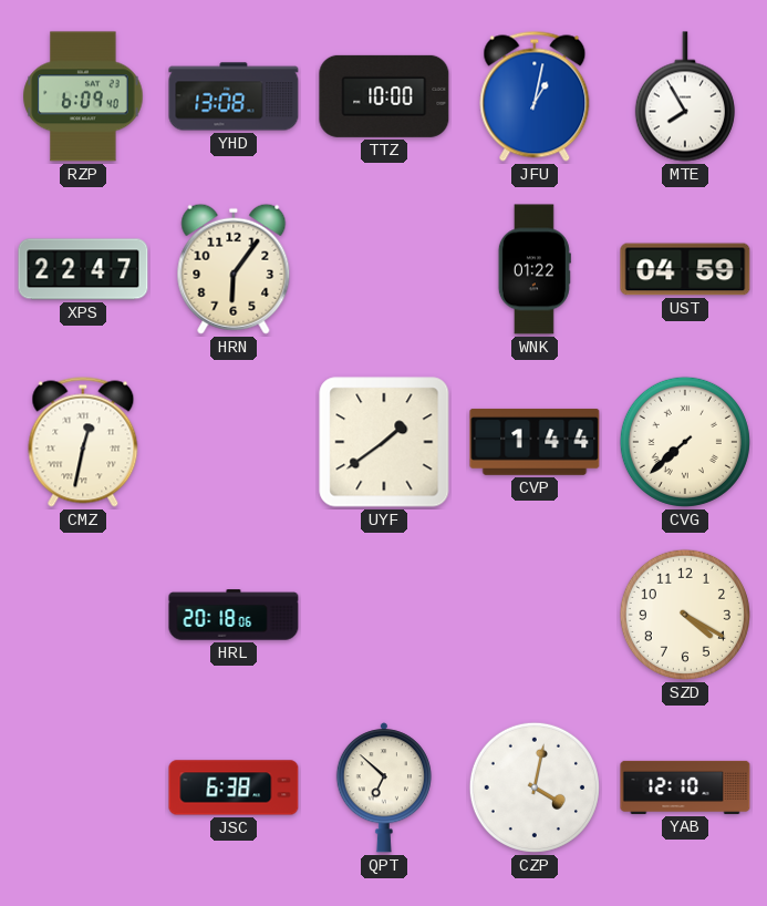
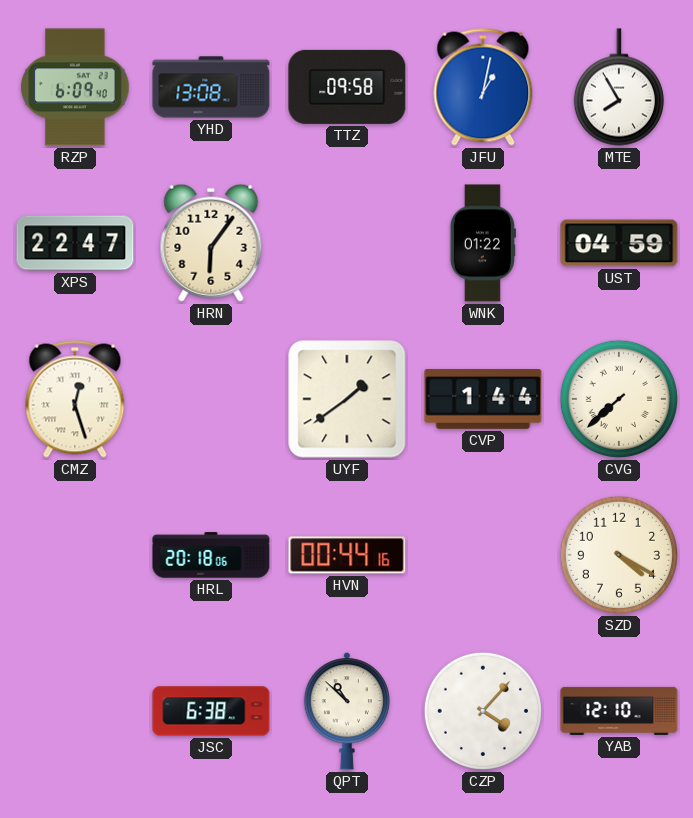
TTZ: 10:00 -> 09:58 (347, 87)
CMZ: 12:32 -> 12:27 (75, 399)
HVN: none -> 00:44 (347, 555)
QPT: 6:52 -> 10:52 (347, 711)
CZP: 4:02 -> 4:07 (483, 711)
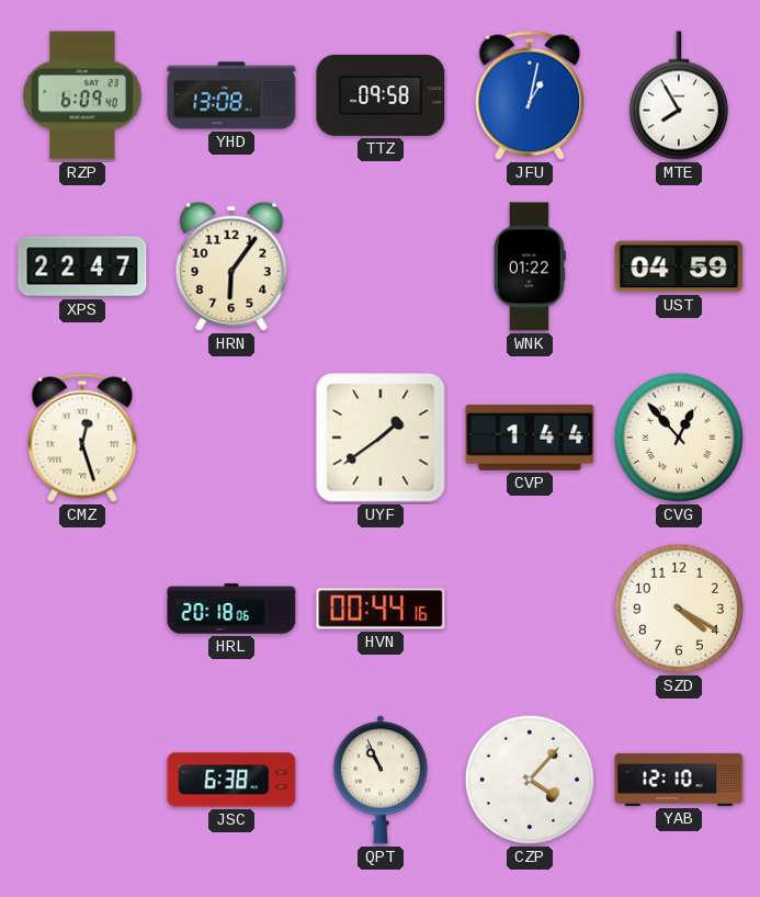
CVG: 7:38 -> 12:53 (679, 438)
QPT: 10:52 -> 10:56 (381, 780)
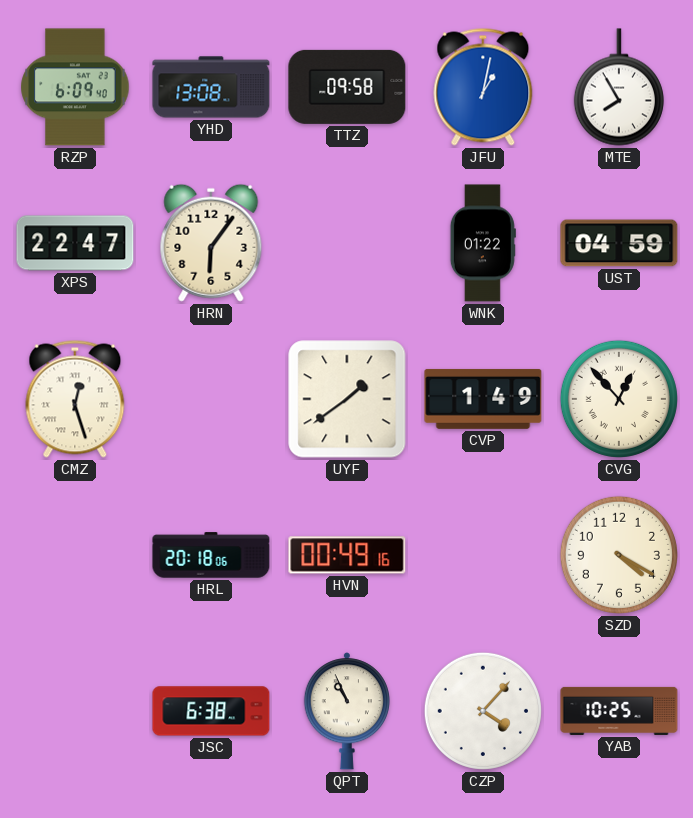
CVP: 1:44 -> 1:49 (483, 399)
HVN: 00:44 -> 00:49 (347, 555)
YAB: 12:10 -> 10:25 (619, 711)
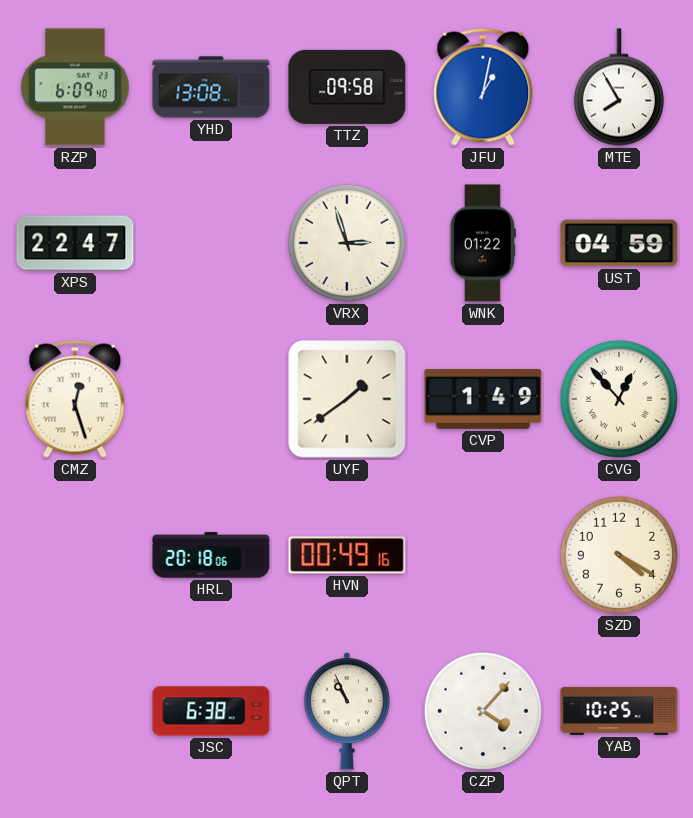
HRN: 6:06 -> none (211, 243)
VRX: none -> 2:57 (347, 243)
